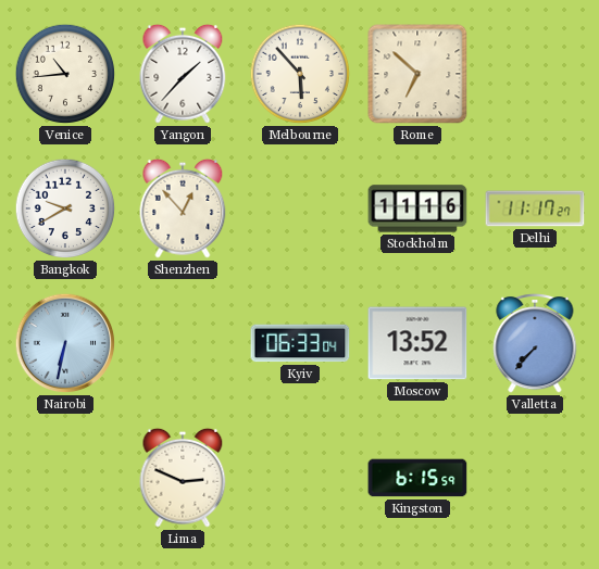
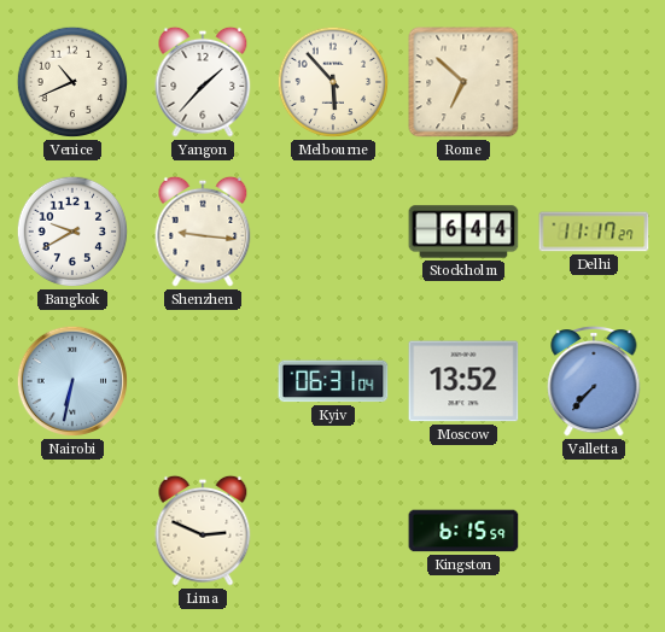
Venice: 10:44 -> 10:41 (72, 82)
Shenzhen: 12:53 -> 9:16 (203, 232)
Stockholm: 11:16 -> 6:44 (463, 232)
Kyiv: 06:33 -> 06:31 (333, 381)
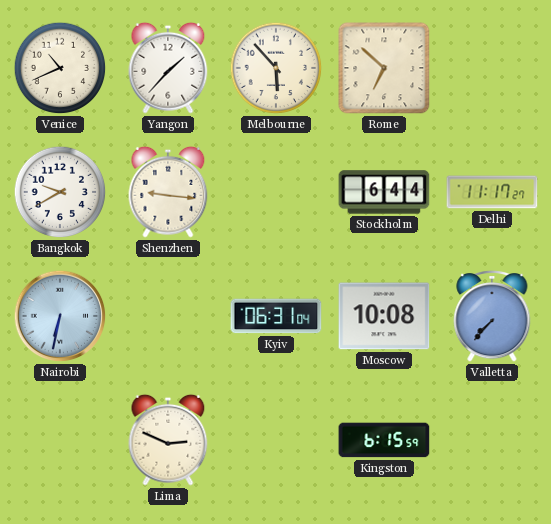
Moscow: 13:52 -> 10:08 (384, 316)
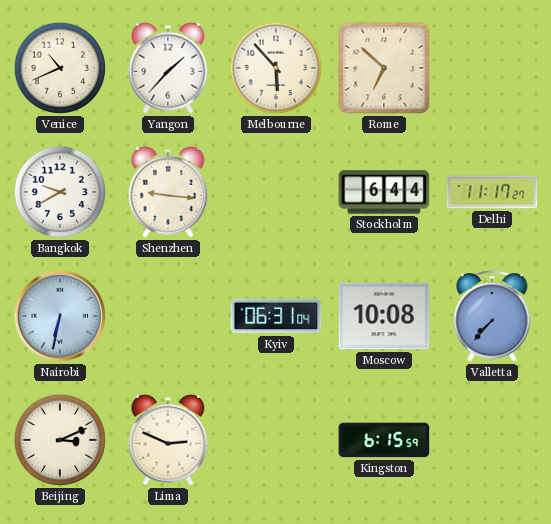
Beijing: none -> 3:11 (60, 440)
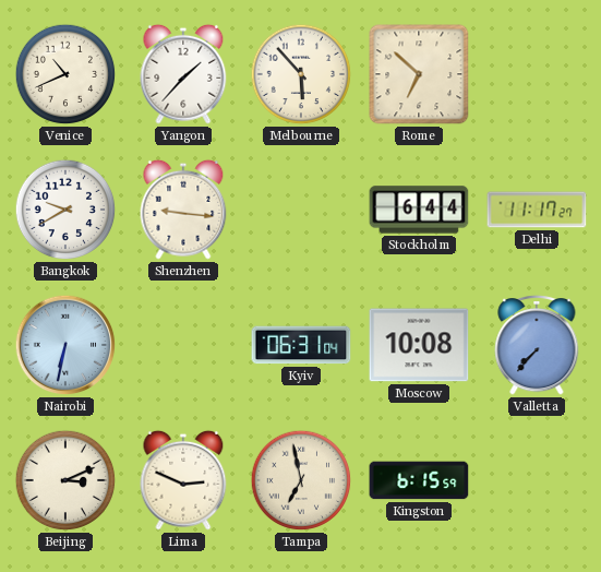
Tampa: none -> 6:58 (301, 480)
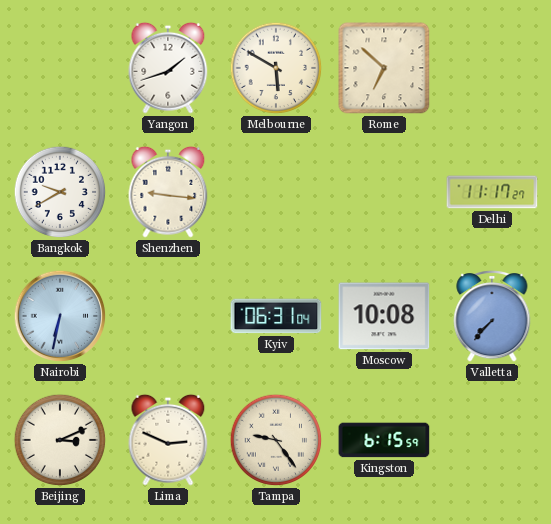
Venice: 10:41 -> none (65, 74)
Yangon: 1:37 -> 1:42 (168, 68)
Melbourne: 5:53 -> 5:50 (276, 68)
Stockholm: 6:44 -> none (419, 210)
Tampa: 6:58 -> 9:24 (276, 440)
